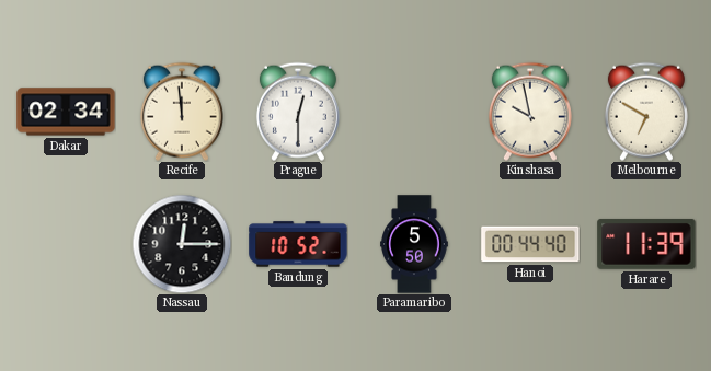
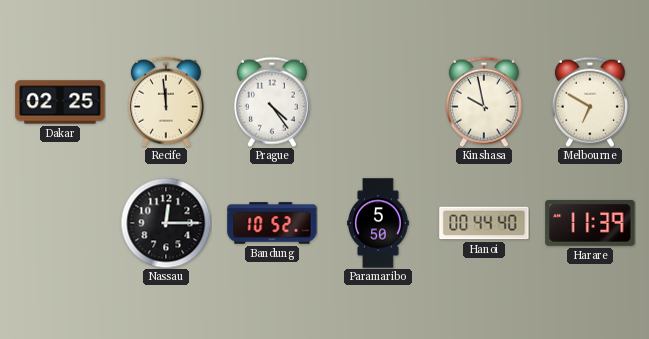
Dakar: 02:34 -> 02:25 (60, 102)
Prague: 12:30 -> 4:24 (272, 102)
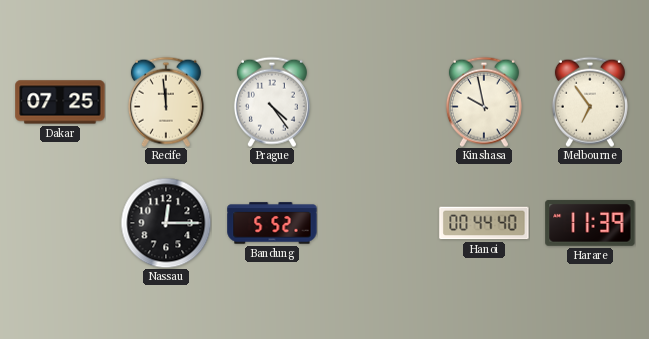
Dakar: 02:25 -> 07:25 (60, 102)
Melbourne: 6:50 -> 6:54 (590, 102)
Bandung: 10:52 -> 5:52 (272, 223)
Paramaribo: 5:50 -> none (378, 223)
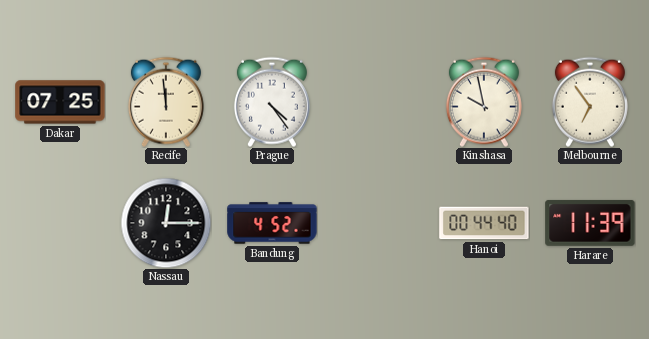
Bandung: 5:52 -> 4:52 (272, 223)
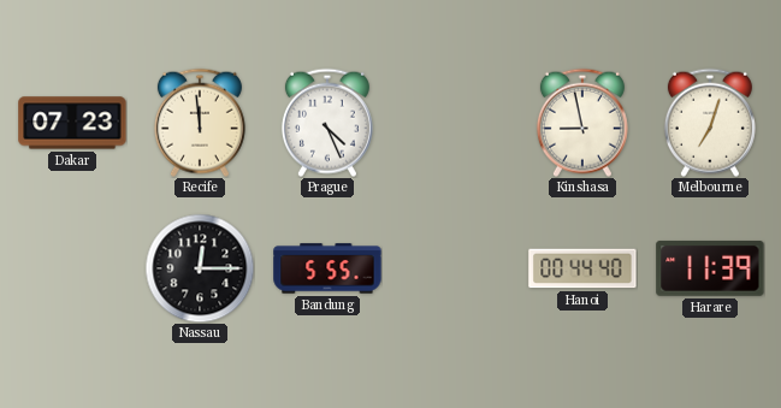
Dakar: 07:25 -> 07:23 (72, 123)
Prague: 4:24 -> 4:26 (327, 123)
Kinshasa: 9:58 -> 8:58 (582, 123)
Melbourne: 6:54 -> 7:03 (710, 123)
Bandung: 4:52 -> 5:55 (327, 268)
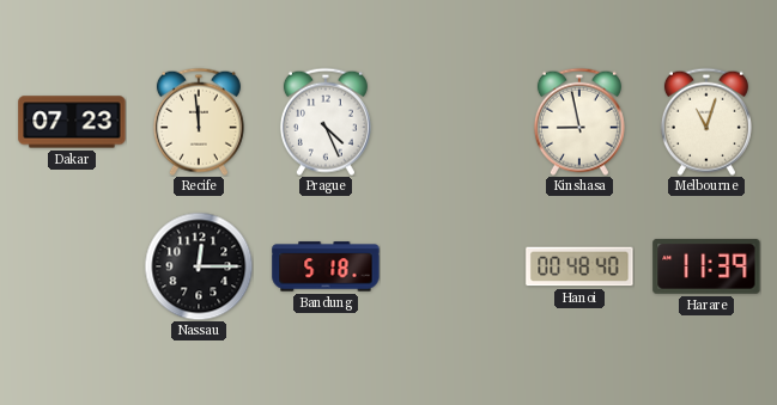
Melbourne: 7:03 -> 11:03 (706, 122)
Bandung: 5:55 -> 5:18 (326, 266)
Hanoi: 00:44 -> 00:48 (579, 266)
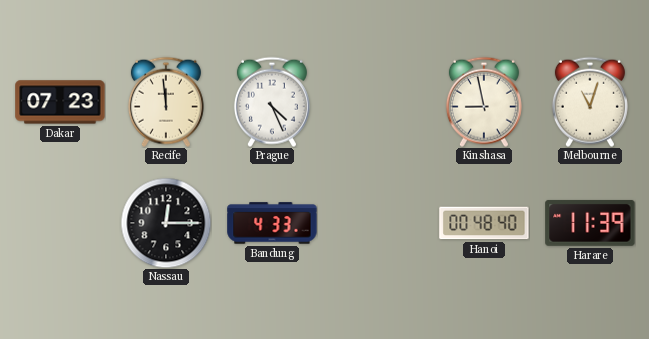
Bandung: 5:18 -> 4:33 (272, 223)
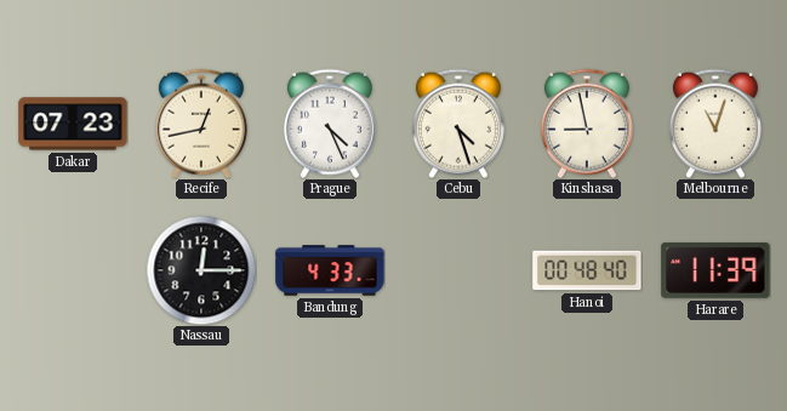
Recife: 11:59 -> 12:43 (201, 124)
Cebu: none -> 4:27 (458, 124)
